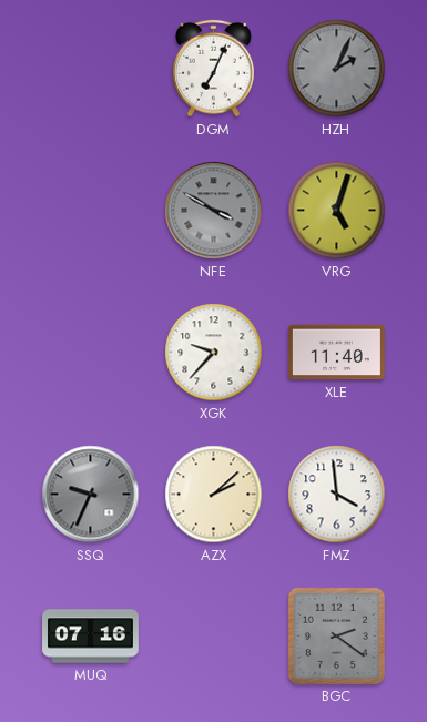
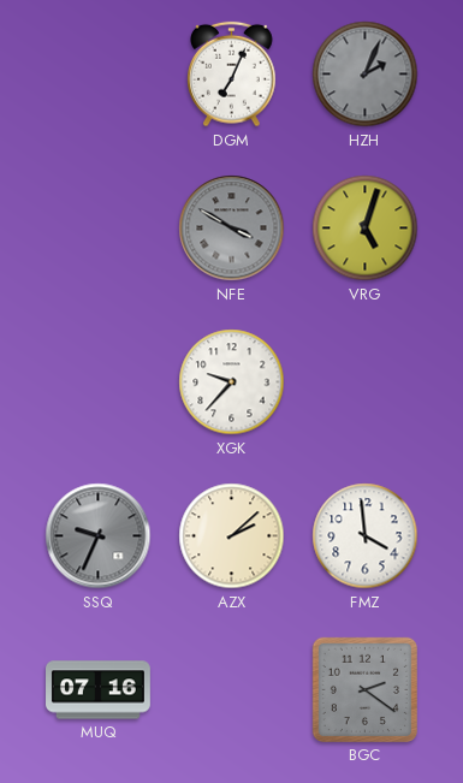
XLE: 11:40 -> none (336, 353)
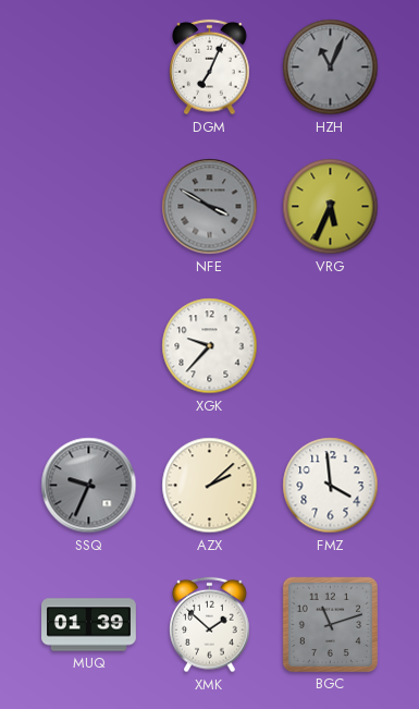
HZH: 2:04 -> 11:04 (331, 68)
VRG: 5:03 -> 5:34 (331, 207)
MUQ: 07:16 -> 01:39 (89, 625)
XMK: none -> 1:52 (210, 625)
BGC: 2:21 -> 11:12 (330, 624)
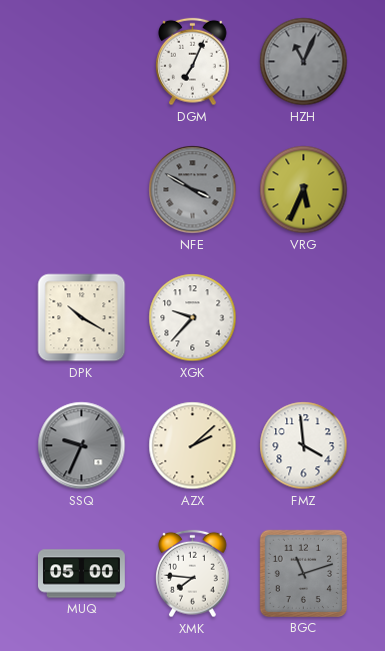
DPK: none -> 10:20 (82, 318)
MUQ: 01:39 -> 05:00 (82, 574)
XMK: 1:52 -> 7:46 (193, 574)
